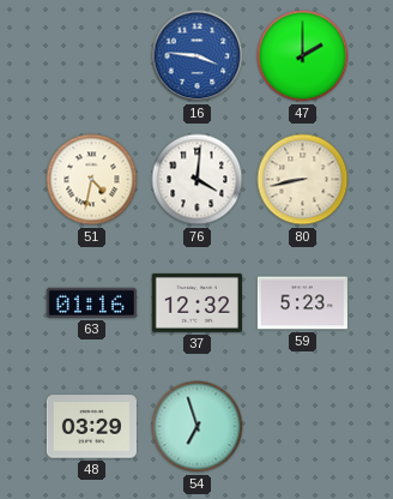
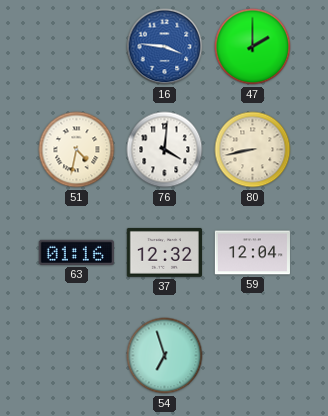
59: 5:23 -> 12:04 (252, 253)
48: 03:29 -> none (91, 427)
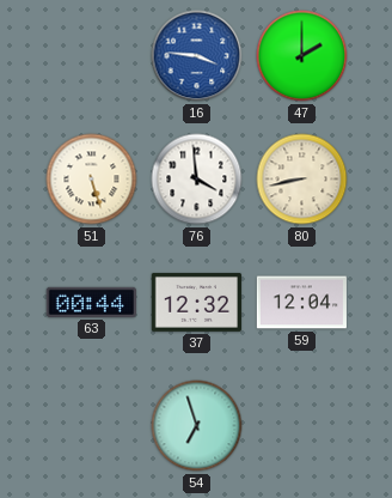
51: 4:32 -> 5:27 (92, 180)
76: 4:01 -> 3:59 (197, 180)
63: 01:16 -> 00:44 (91, 302)
